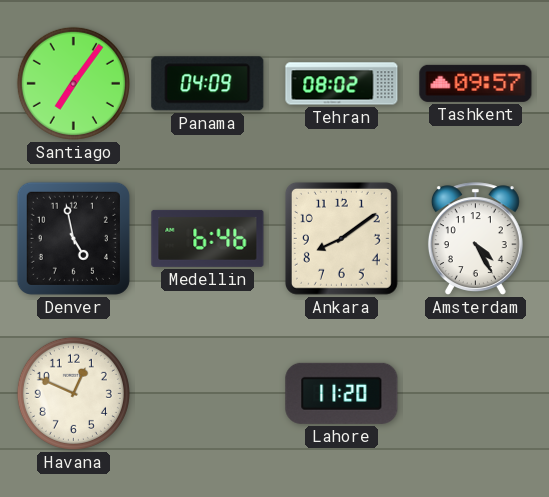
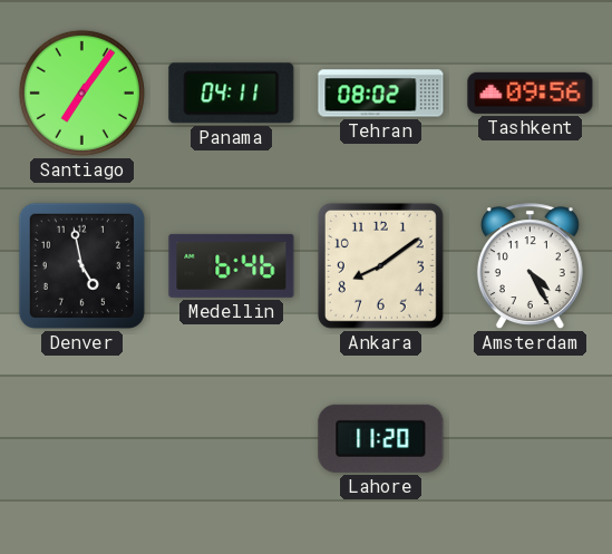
Panama: 04:09 -> 04:11 (232, 94)
Tashkent: 09:57 -> 09:56 (531, 93)
Havana: 12:49 -> none (73, 393)
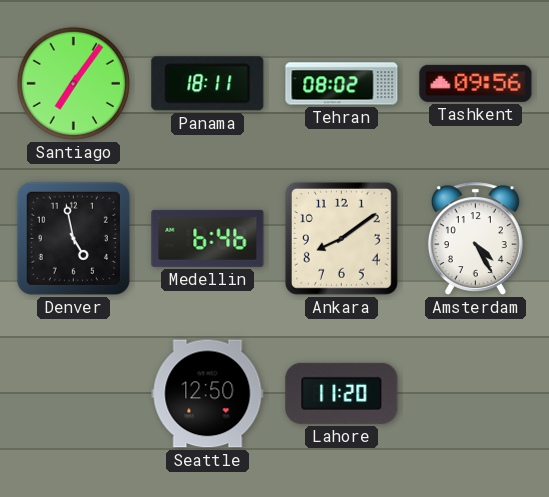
Panama: 04:11 -> 18:11 (208, 84)
Seattle: none -> 12:50 (208, 394)
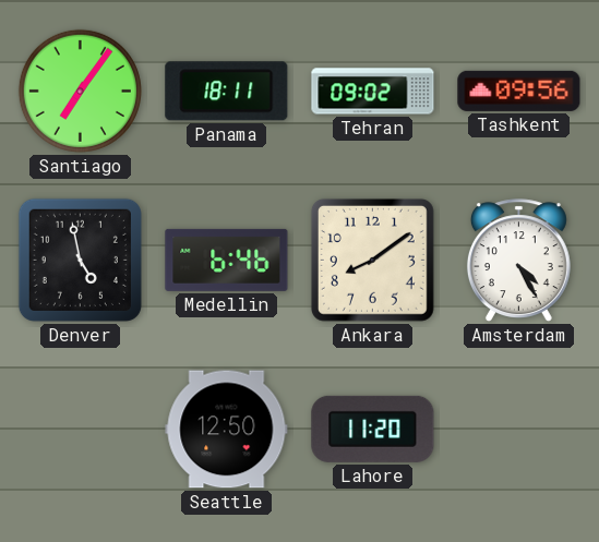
Tehran: 08:02 -> 09:02 (373, 92)
